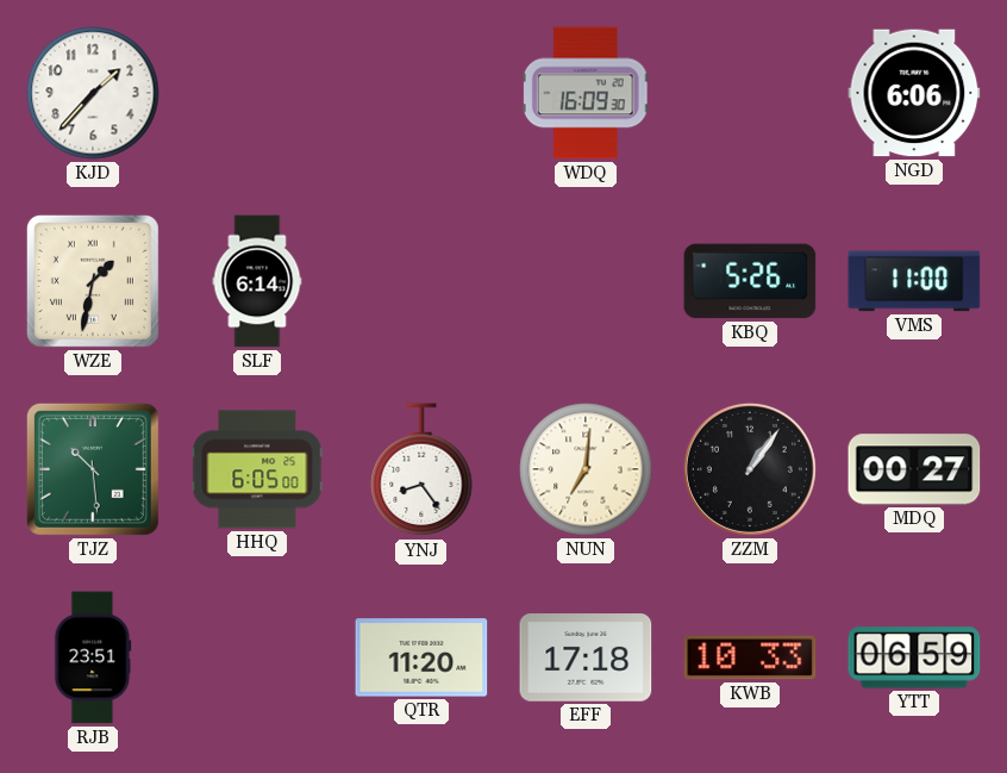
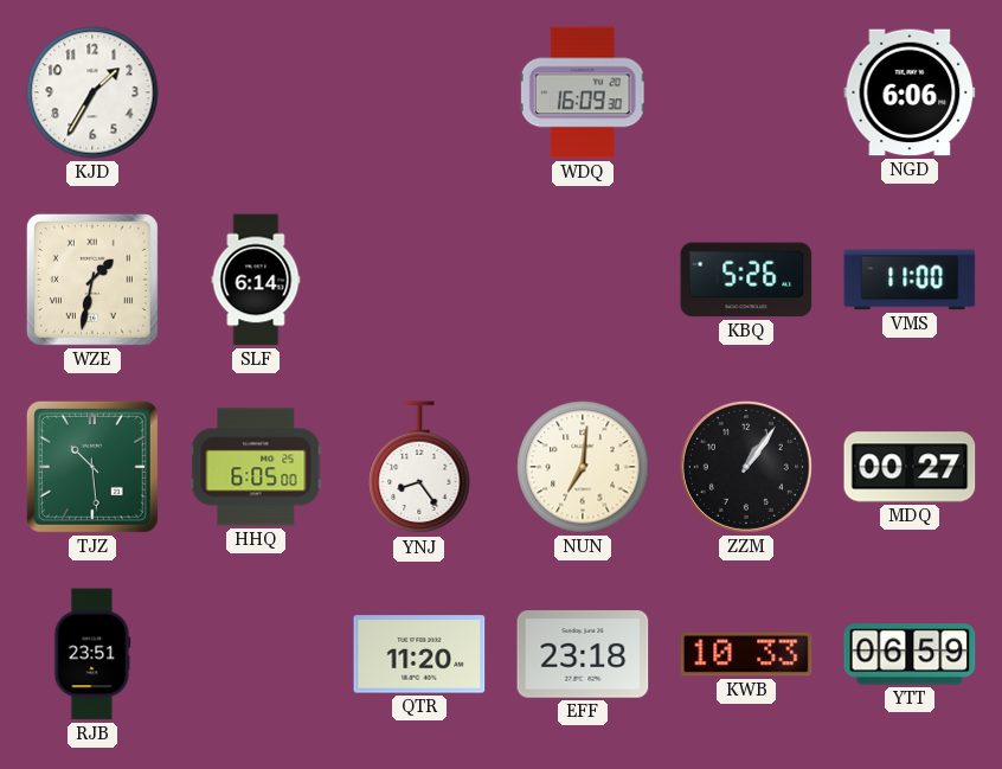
KJD: 1:37 -> 1:35 (92, 92)
EFF: 17:18 -> 23:18 (583, 655)
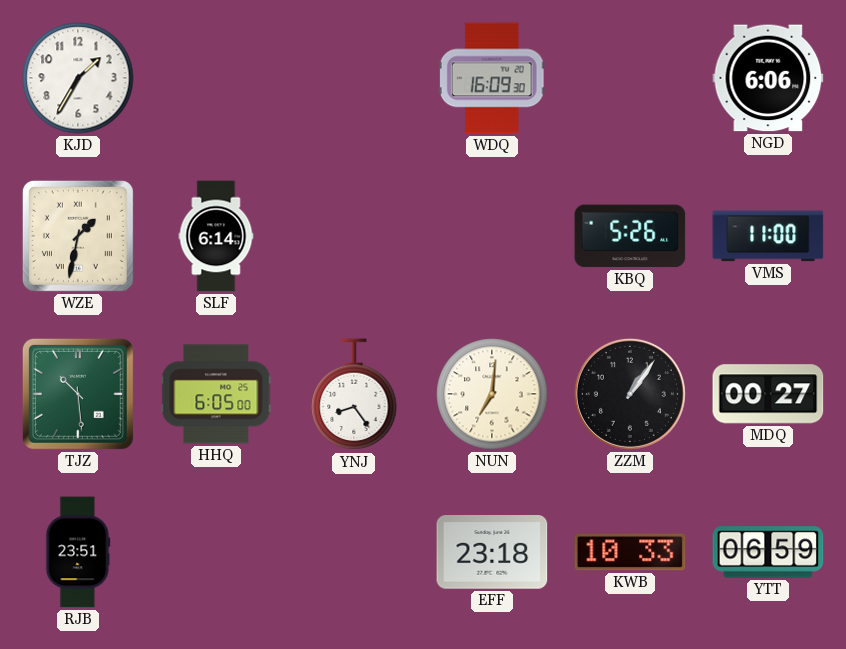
QTR: 11:20 -> none (419, 654)
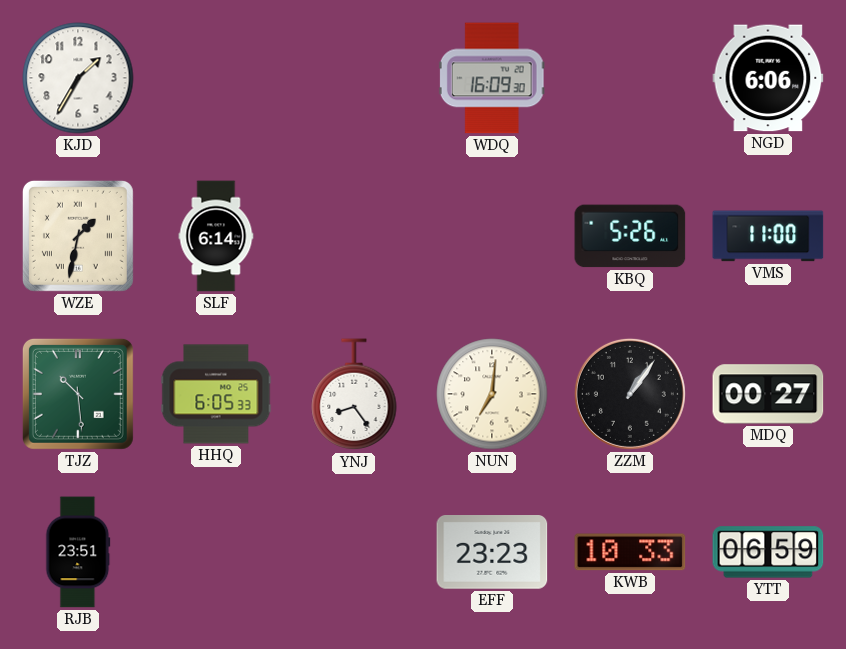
HHQ: 6:05:00 -> 6:05:33 (216, 394)
EFF: 23:18 -> 23:23 (492, 553)
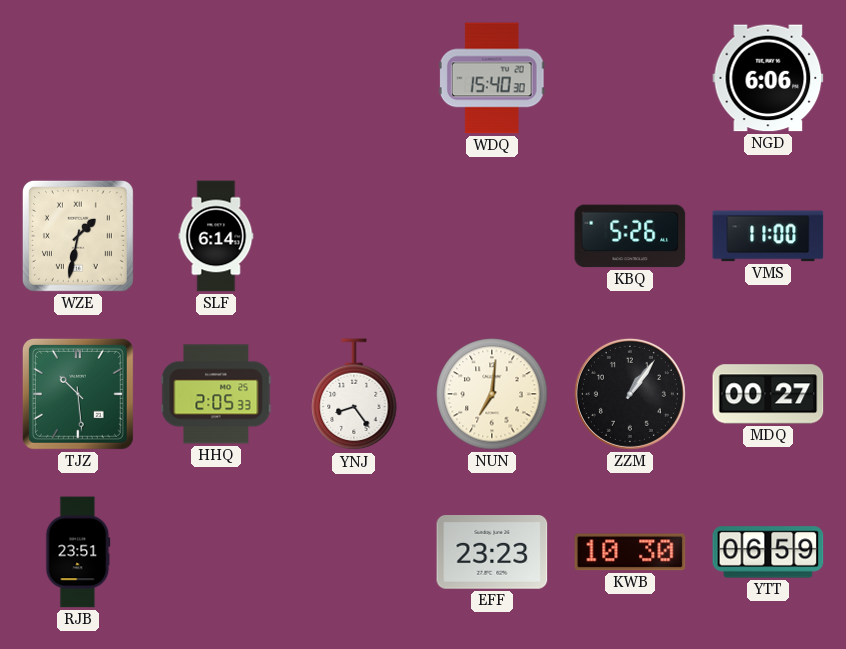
KJD: 1:35 -> none (78, 78)
WDQ: 16:09 -> 15:40 (492, 78)
HHQ: 6:05 -> 2:05 (216, 394)
KWB: 10:33 -> 10:30 (630, 552)
